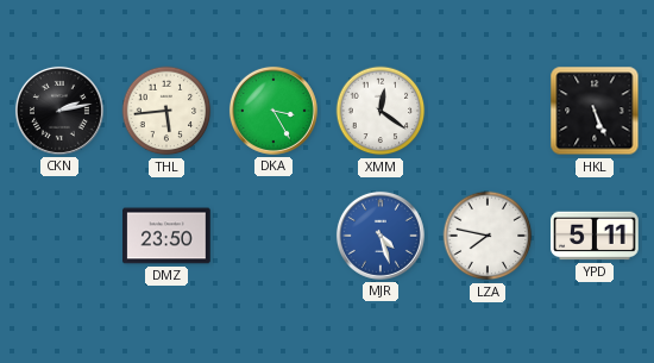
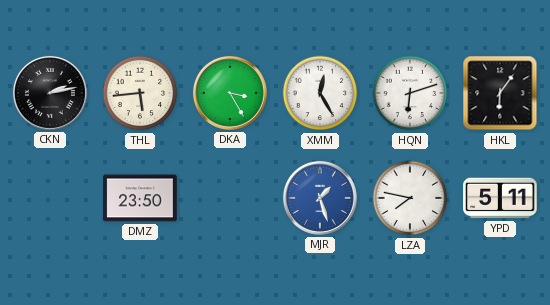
XMM: 12:21 -> 12:25 (320, 93)
HQN: none -> 6:12 (410, 93)
HKL: 5:26 -> 6:06 (500, 93)
MJR: 4:27 -> 1:27 (320, 198)
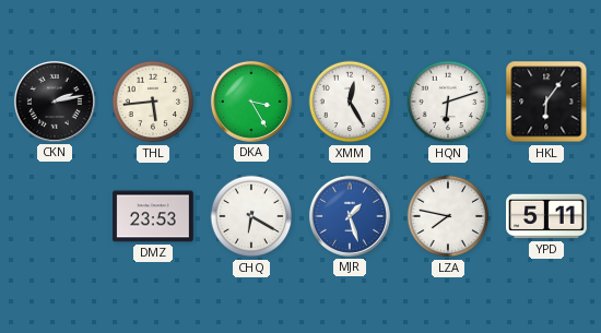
DMZ: 23:50 -> 23:53 (153, 216)
CHQ: none -> 6:20 (251, 216)
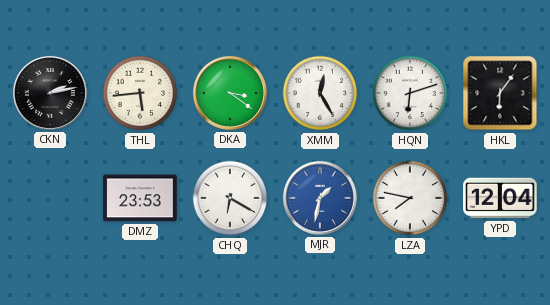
DKA: 3:25 -> 3:21 (230, 93)
MJR: 1:27 -> 1:32 (320, 198)
YPD: 5:11 -> 12:04 (500, 198)
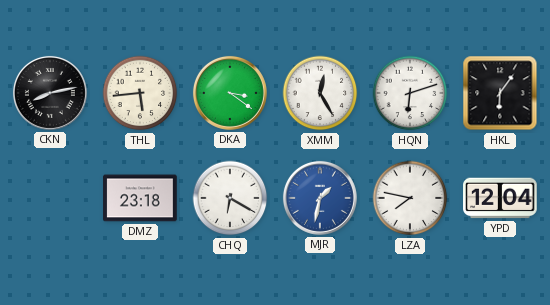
CKN: 2:13 -> 8:13 (50, 93)
DMZ: 23:53 -> 23:18 (140, 198)
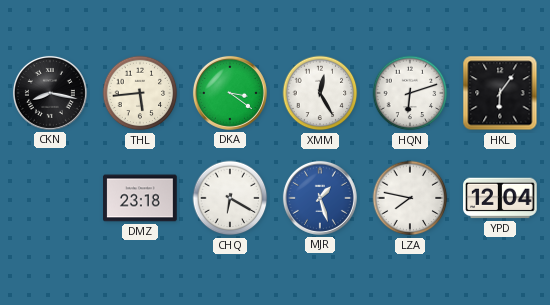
CKN: 8:13 -> 8:17 (50, 93)
MJR: 1:32 -> 1:27 (320, 198)
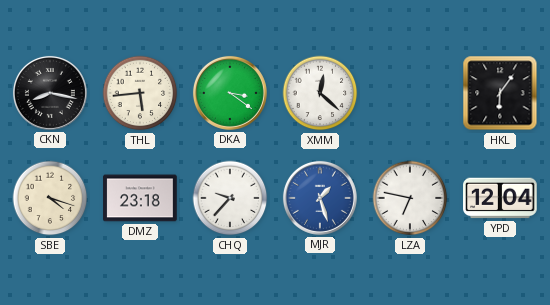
XMM: 12:25 -> 12:22 (320, 93)
HQN: 6:12 -> none (410, 93)
SBE: none -> 4:18 (50, 198)
CHQ: 6:20 -> 9:37 (230, 198)
LZA: 7:47 -> 6:47 (410, 198)
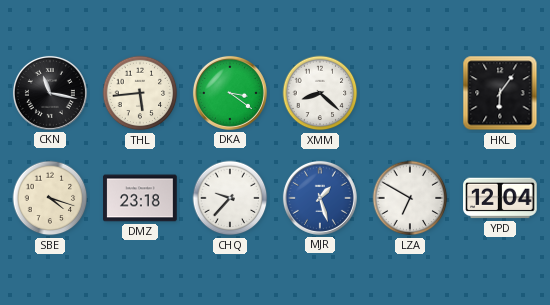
CKN: 8:17 -> 11:17 (50, 93)
XMM: 12:22 -> 8:22 (320, 93)
LZA: 6:47 -> 6:50 (410, 198)
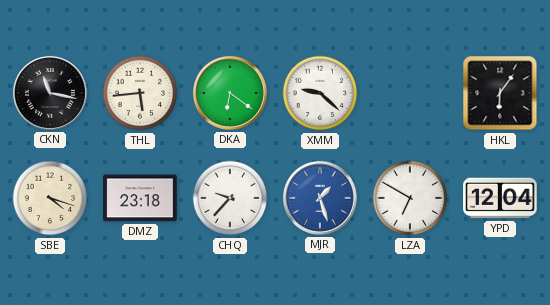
DKA: 3:21 -> 6:21 (230, 93)
XMM: 8:22 -> 9:22 (320, 93)
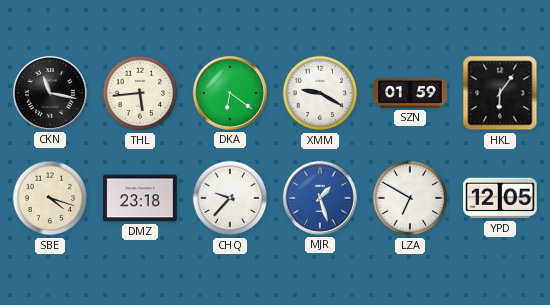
XMM: 9:22 -> 9:20 (320, 93)
SZN: none -> 01:59 (410, 93)
YPD: 12:04 -> 12:05 (500, 198)
